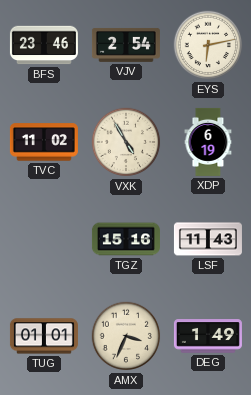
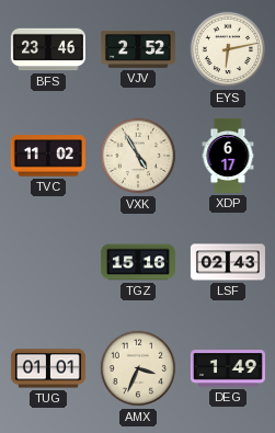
VJV: 2:54 -> 2:52 (138, 49)
XDP: 6:19 -> 6:17 (228, 156)
LSF: 11:43 -> 02:43 (228, 262)
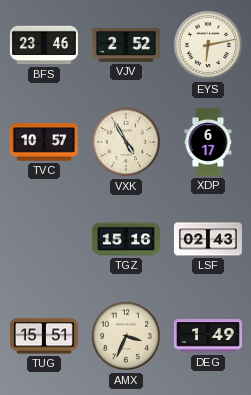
TVC: 11:02 -> 10:57 (44, 142)
TUG: 01:01 -> 15:51 (44, 336)
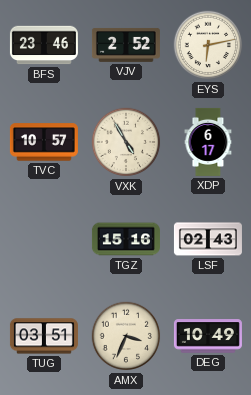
TUG: 15:51 -> 03:51 (44, 336)
DEG: 1:49 -> 10:49 (208, 336)
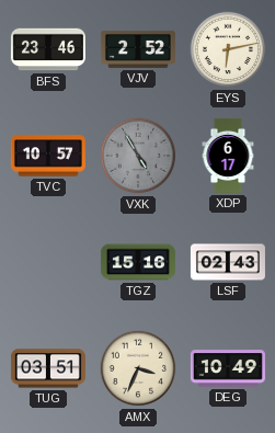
VXK dial: cream -> grey (138, 156)
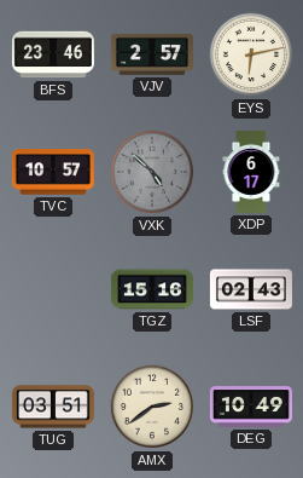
VJV: 2:52 -> 2:57 (152, 54)
VXK: 4:55 -> 4:52 (152, 172)
AMX: 3:34 -> 2:39 (152, 407)
